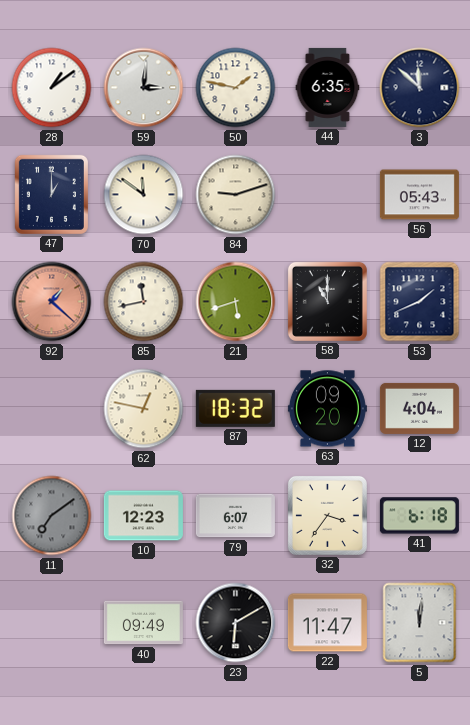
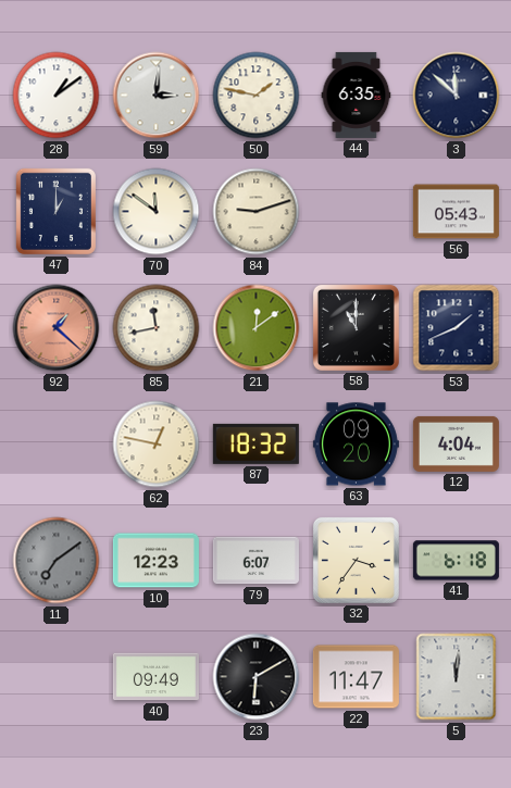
21: 5:42 -> 12:09 (257, 328)
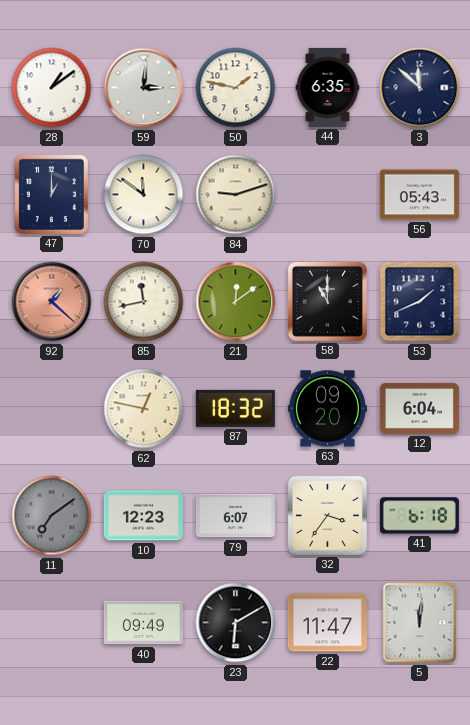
12: 4:04 -> 6:04 (419, 408)
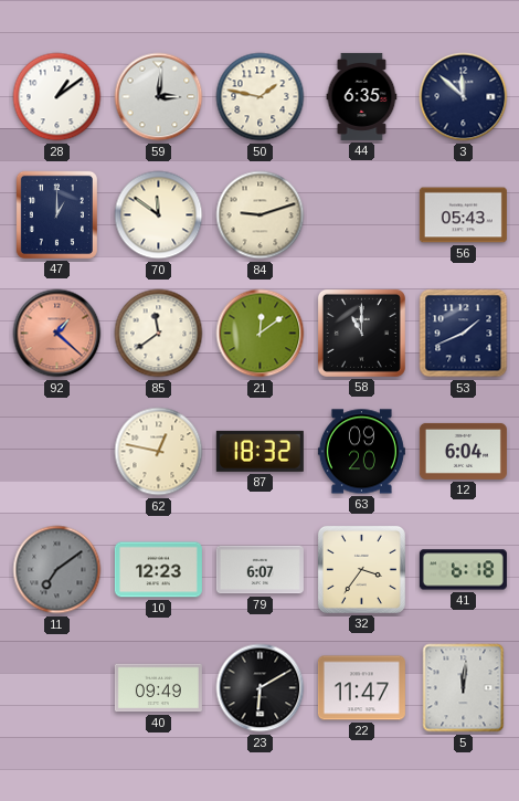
85: 11:43 -> 11:39 (159, 334)
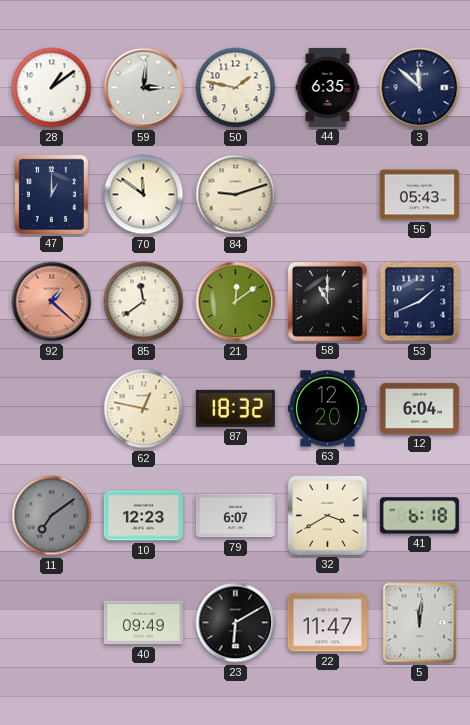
63: 09:20 -> 12:20 (327, 409)
32: 3:36 -> 3:40 (327, 515)
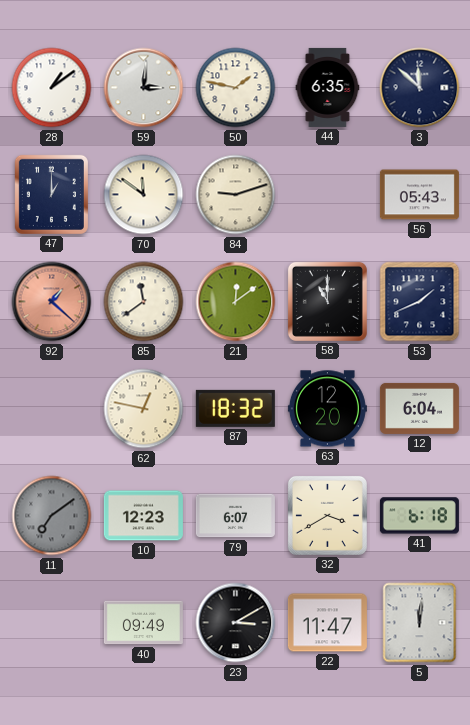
23: 6:10 -> 3:10 (236, 623)
